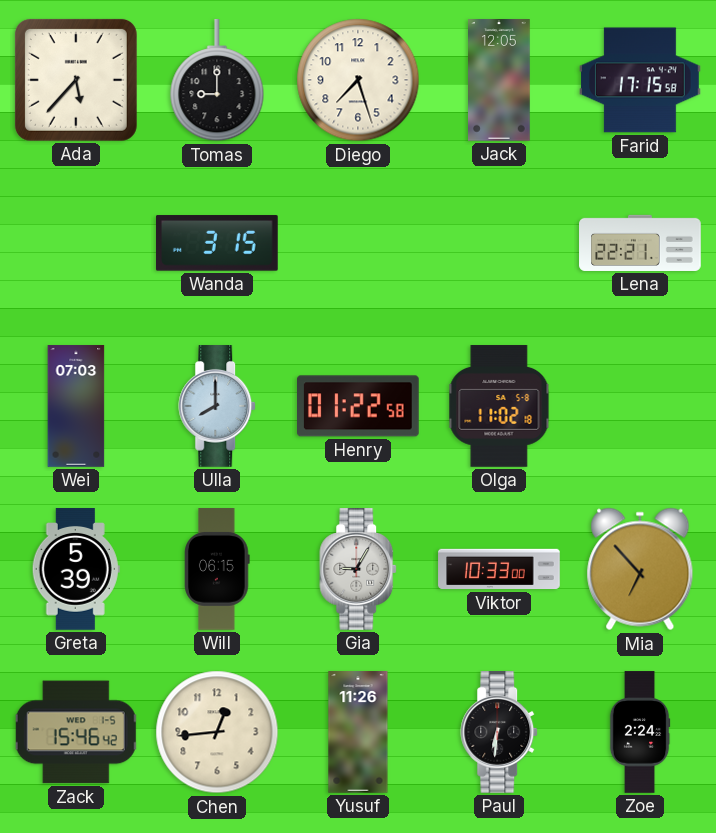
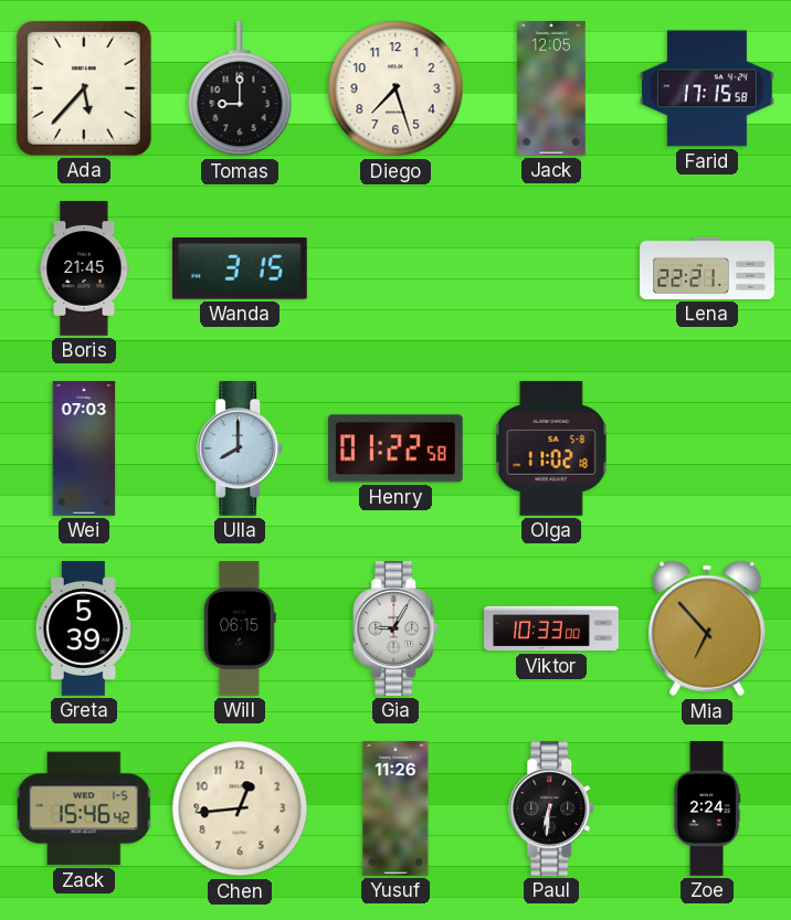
Boris: none -> 21:45 (84, 268)
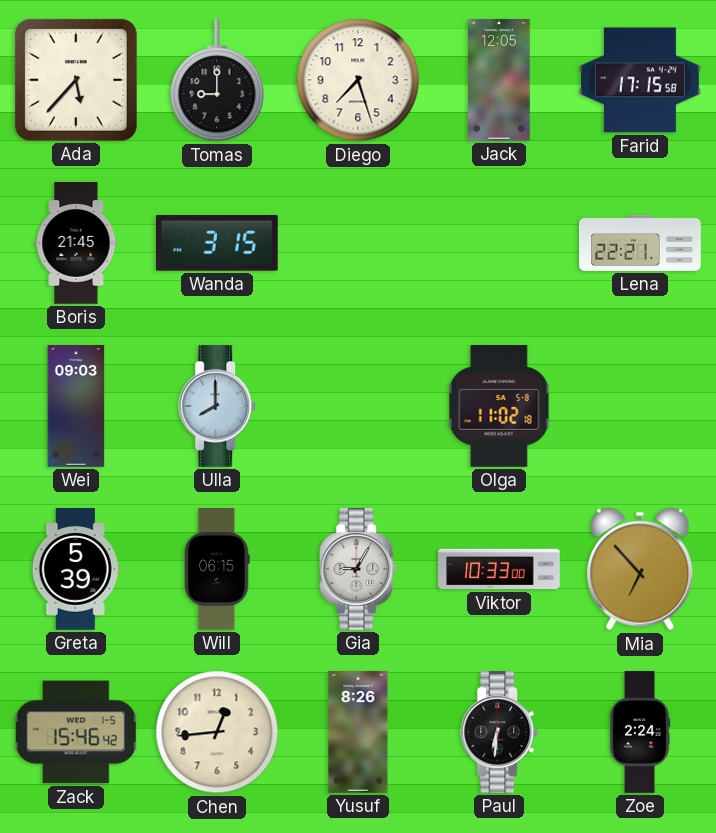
Wei: 07:03 -> 09:03 (76, 406)
Henry: 01:22 -> none (397, 448)
Yusuf: 11:26 -> 8:26 (358, 732)
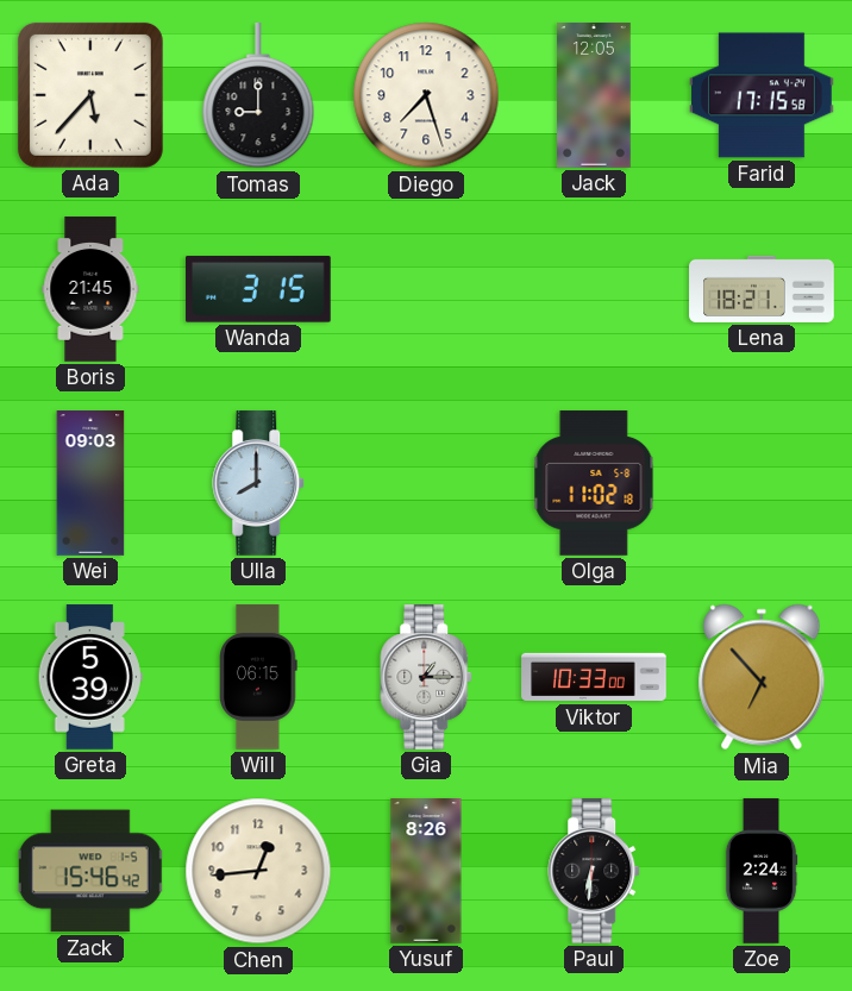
Lena: 22:21 -> 18:21 (762, 289)
Gia: 9:05 -> 1:15 (427, 677)
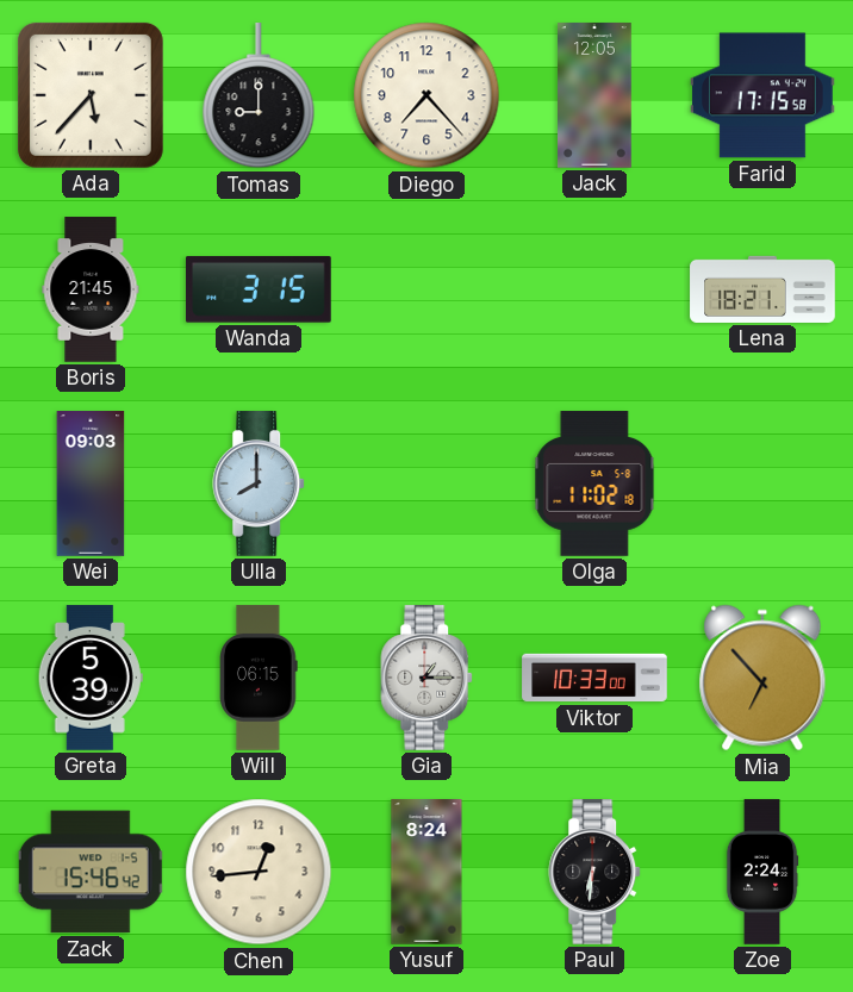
Diego: 7:27 -> 7:23 (426, 95)
Yusuf: 8:26 -> 8:24 (426, 872)
